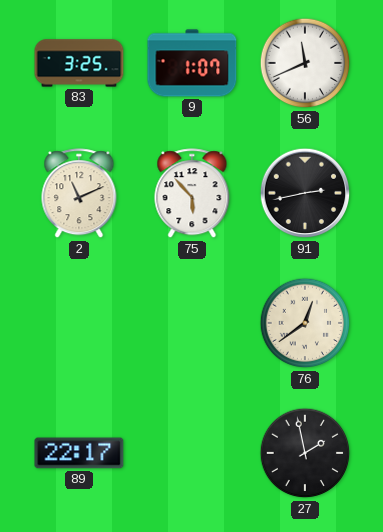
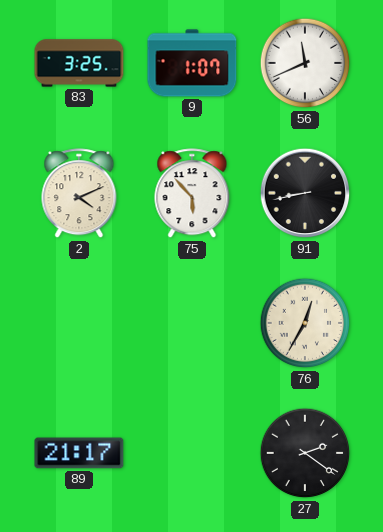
2: 11:11 -> 4:11 (79, 194)
91: 2:43 -> 8:43 (305, 193)
76: 12:39 -> 12:35 (305, 323)
89: 22:17 -> 21:17 (79, 453)
27: 1:58 -> 2:21 (305, 453)
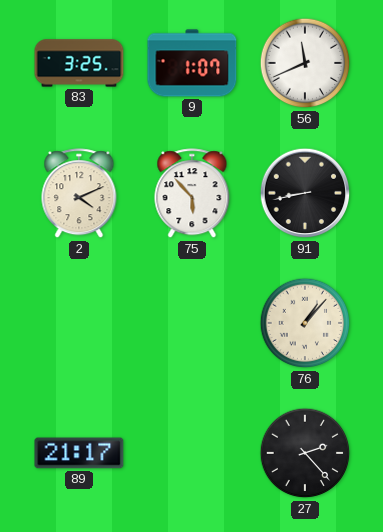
76: 12:35 -> 1:07 (305, 323)
27: 2:21 -> 2:23 (305, 453)
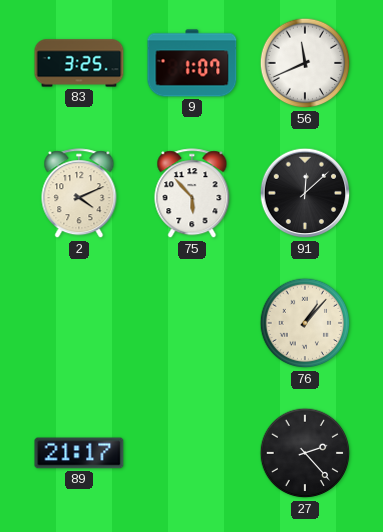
91: 8:43 -> 12:08 (305, 193)
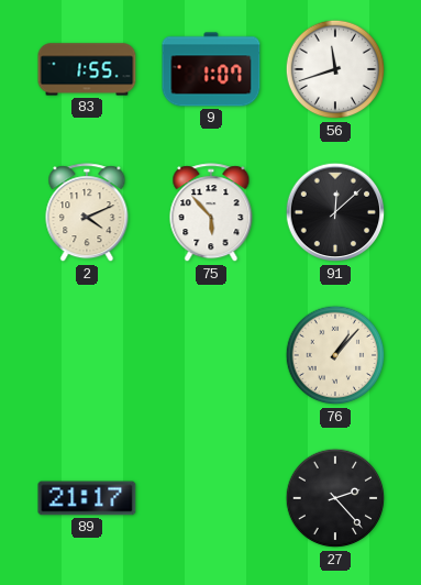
83: 3:25 -> 1:55 (87, 69)
56: 11:41 -> 11:42 (335, 69)
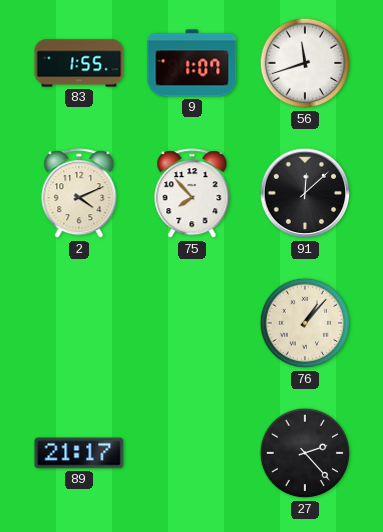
75: 5:53 -> 7:53 (192, 194)
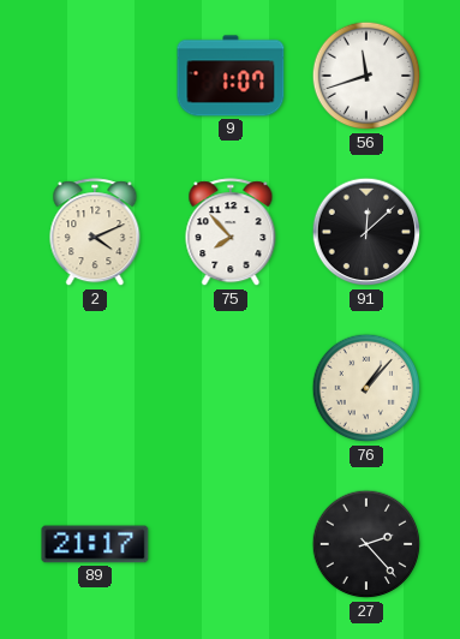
83: 1:55 -> none (79, 63)
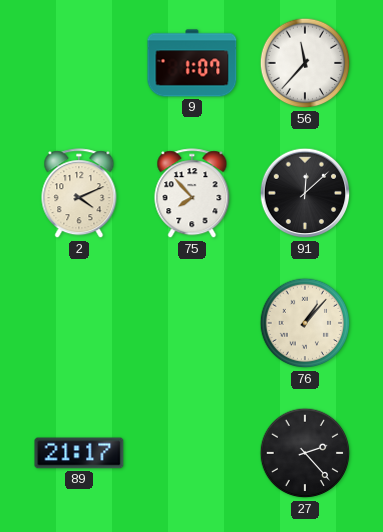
56: 11:42 -> 11:37 (305, 63)
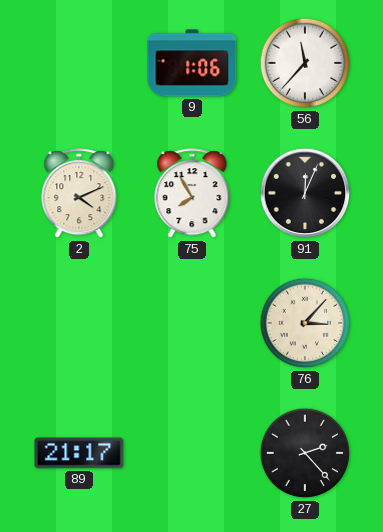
9: 1:07 -> 1:06 (192, 63)
75: 7:53 -> 7:55 (192, 194)
91: 12:08 -> 12:04 (305, 193)
76: 1:07 -> 3:07 (305, 323)
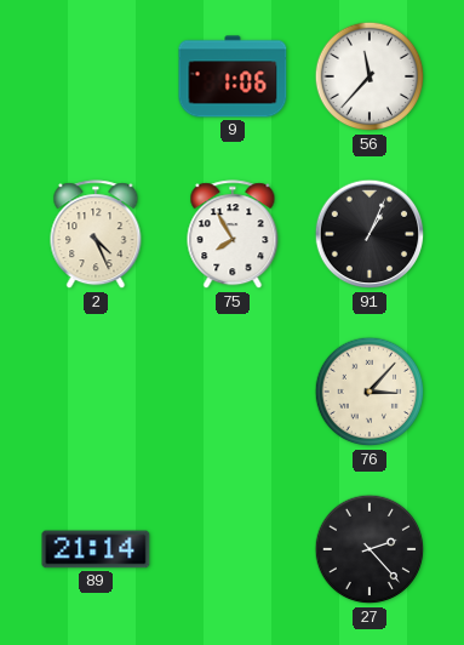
2: 4:11 -> 4:26 (96, 235)
91: 12:04 -> 1:04 (370, 234)
89: 21:17 -> 21:14 (96, 549)
